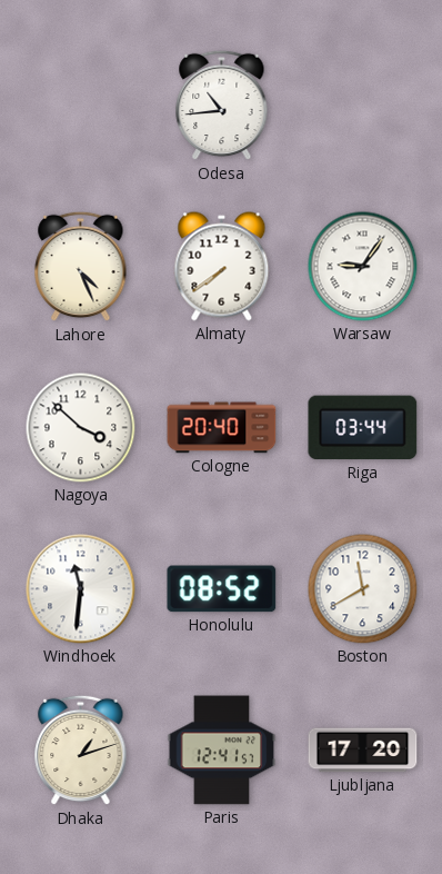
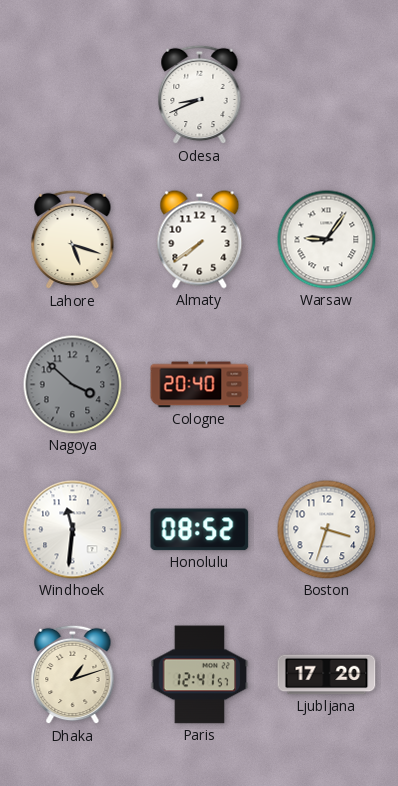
Odesa: 10:44 -> 8:41 (200, 95)
Lahore: 4:26 -> 5:18 (73, 240)
Nagoya dial: white -> grey (73, 385)
Riga: 03:44 -> none (363, 428)
Boston: 11:40 -> 3:33 (327, 530)
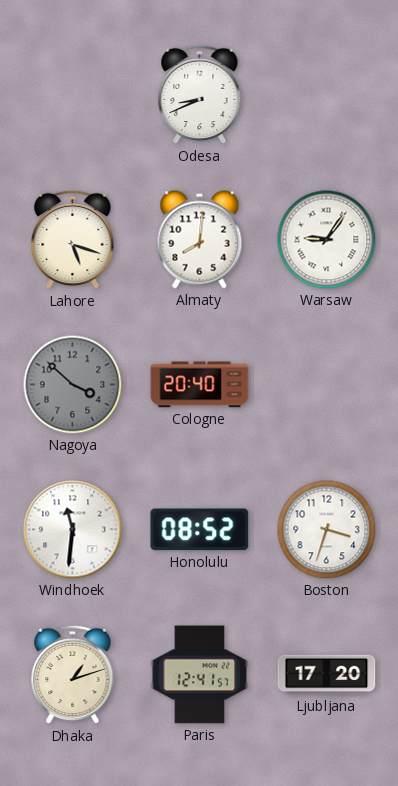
Almaty: 7:39 -> 8:01 (200, 240)
